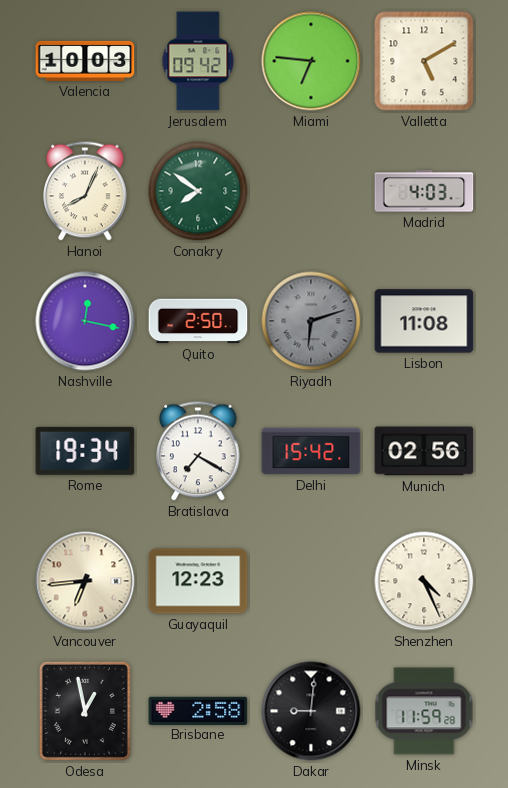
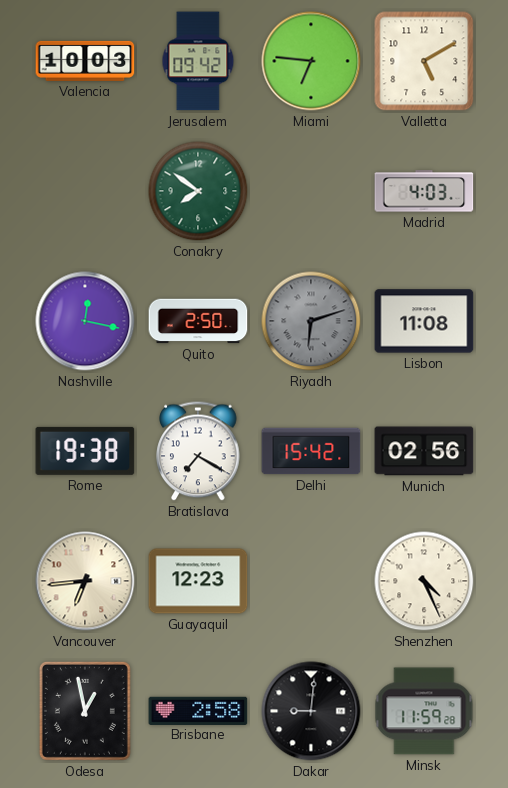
Hanoi: 8:04 -> none (85, 191)
Rome: 19:34 -> 19:38 (85, 451)
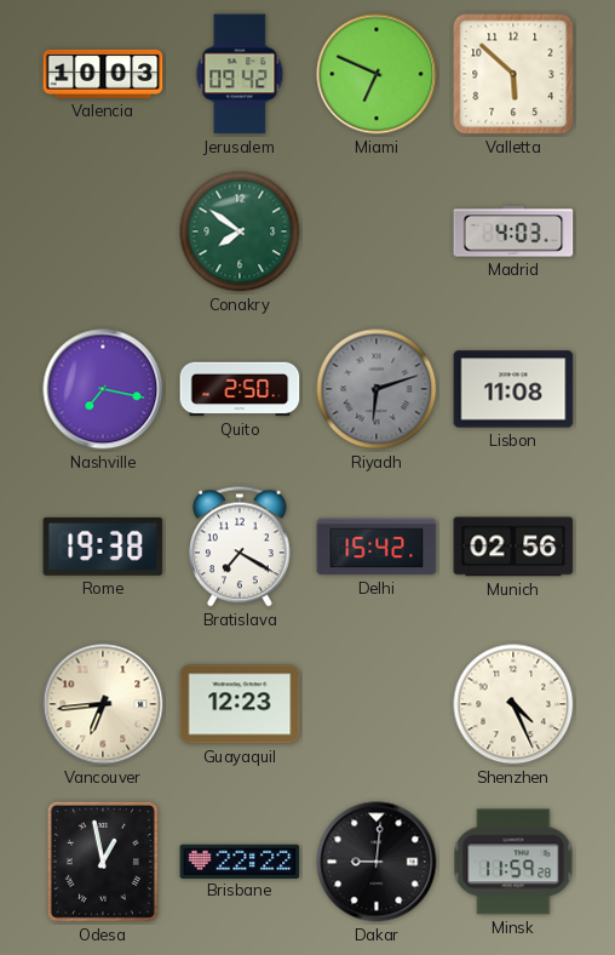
Miami: 6:46 -> 6:49 (377, 74)
Valletta: 5:10 -> 5:52 (513, 74)
Nashville: 12:17 -> 7:17 (103, 389)
Brisbane: 2:58 -> 22:22 (240, 860)
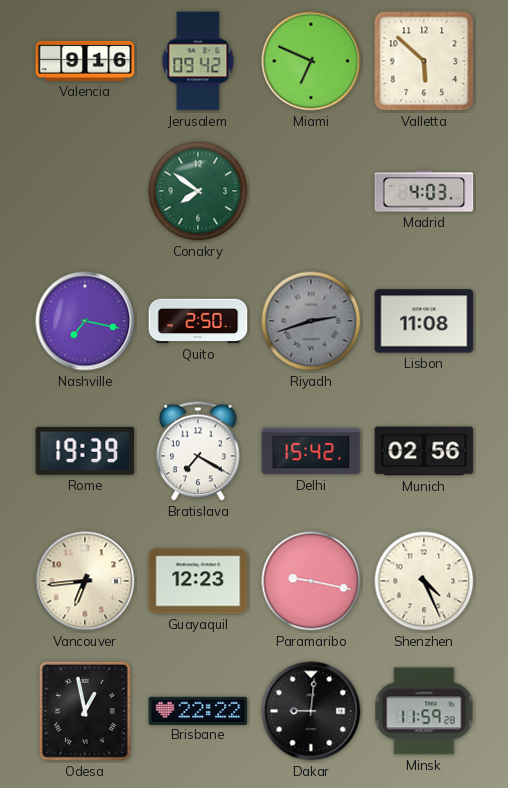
Valencia: 10:03 -> 9:16 (85, 61)
Riyadh: 6:12 -> 2:42 (311, 321)
Rome: 19:38 -> 19:39 (85, 451)
Paramaribo: none -> 9:17 (311, 581)
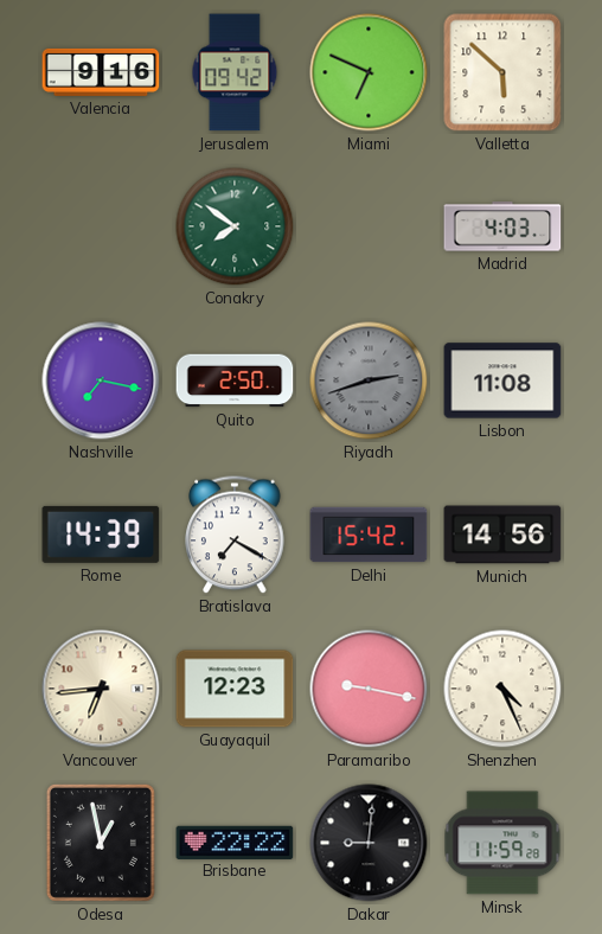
Rome: 19:39 -> 14:39 (101, 535)
Munich: 02:56 -> 14:56 (502, 535)
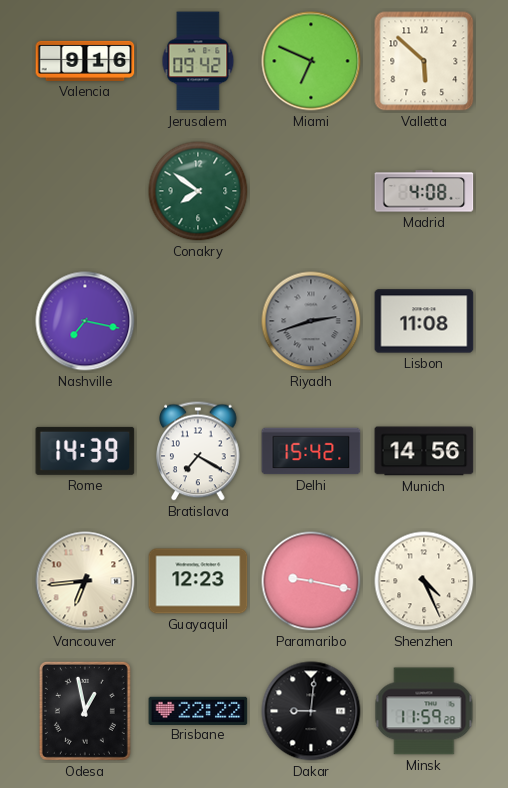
Madrid: 4:03 -> 4:08 (424, 191)
Quito: 2:50 -> none (235, 380)
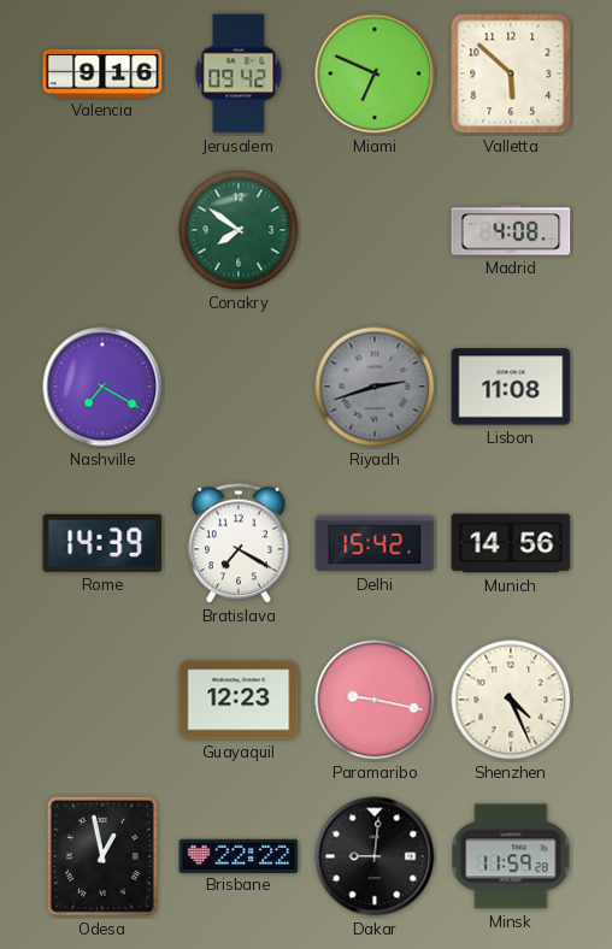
Nashville: 7:17 -> 7:20 (102, 387)
Vancouver: 6:44 -> none (85, 581)
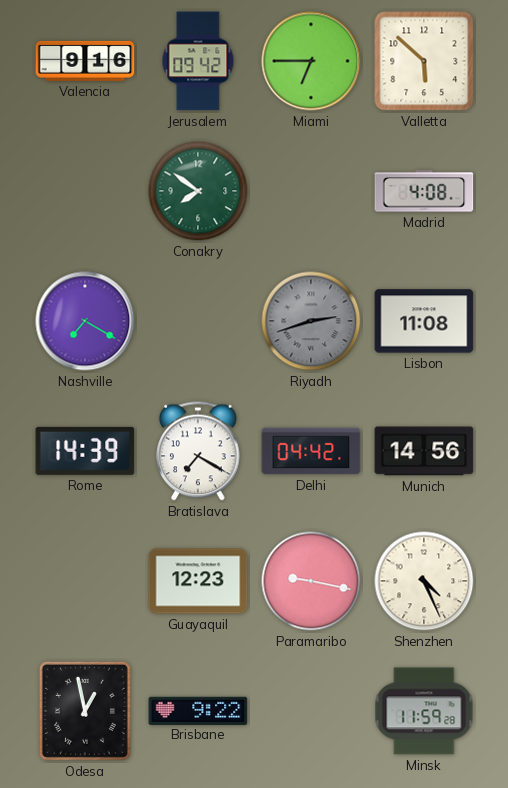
Miami: 6:49 -> 6:45 (311, 61)
Delhi: 15:42 -> 04:42 (311, 451)
Brisbane: 22:22 -> 9:22 (198, 710)
Dakar: 9:01 -> none (375, 856)
